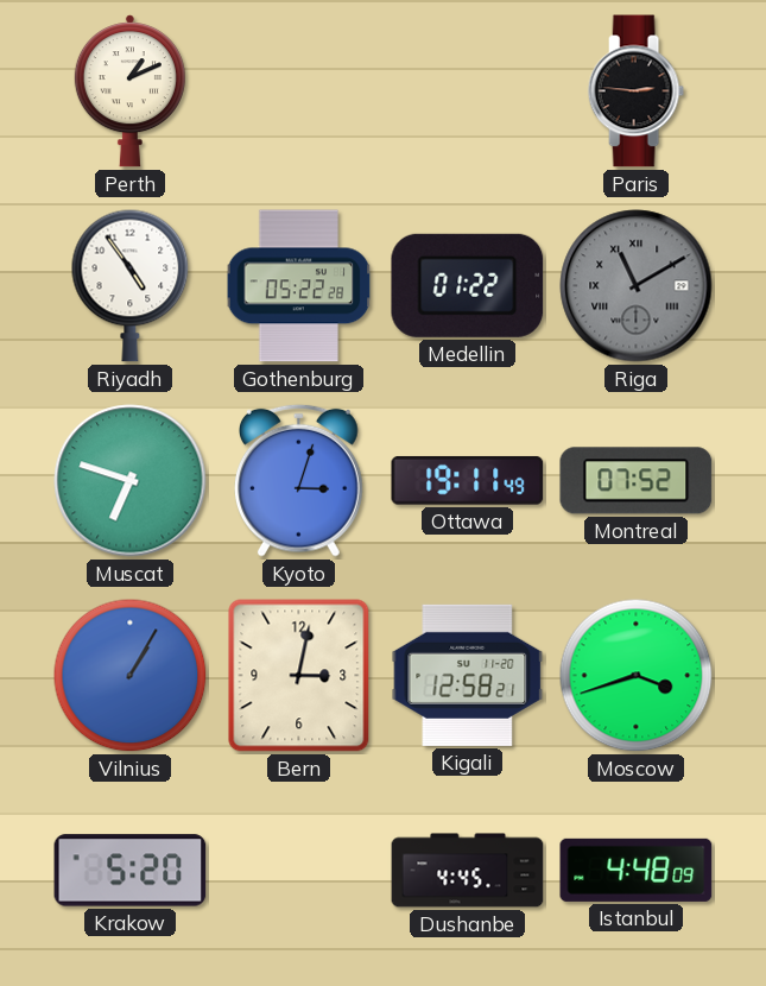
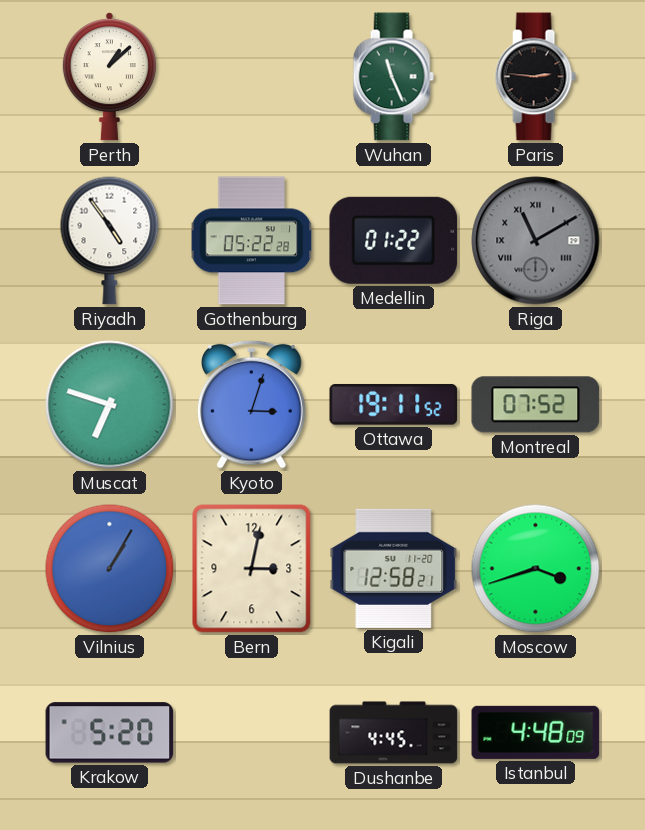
Perth: 1:11 -> 1:08 (109, 77)
Wuhan: none -> 11:26 (393, 77)
Ottawa: 19:11:49 -> 19:11:52 (394, 404)
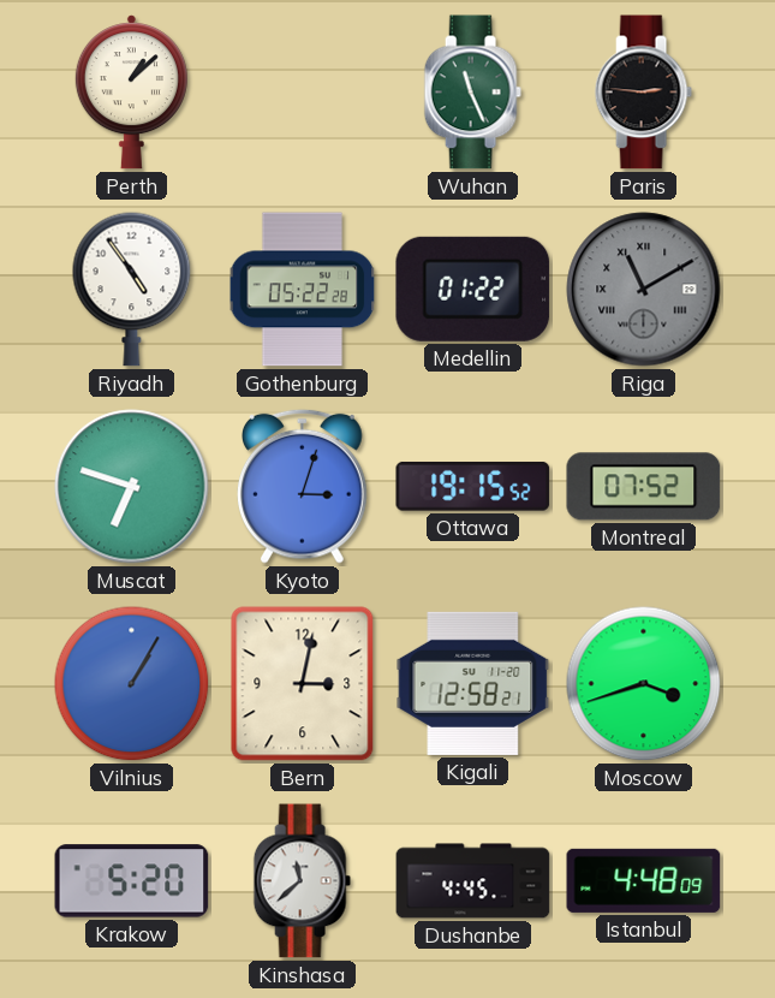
Ottawa: 19:11 -> 19:15 (473, 486)
Kinshasa: none -> 11:38 (302, 881)
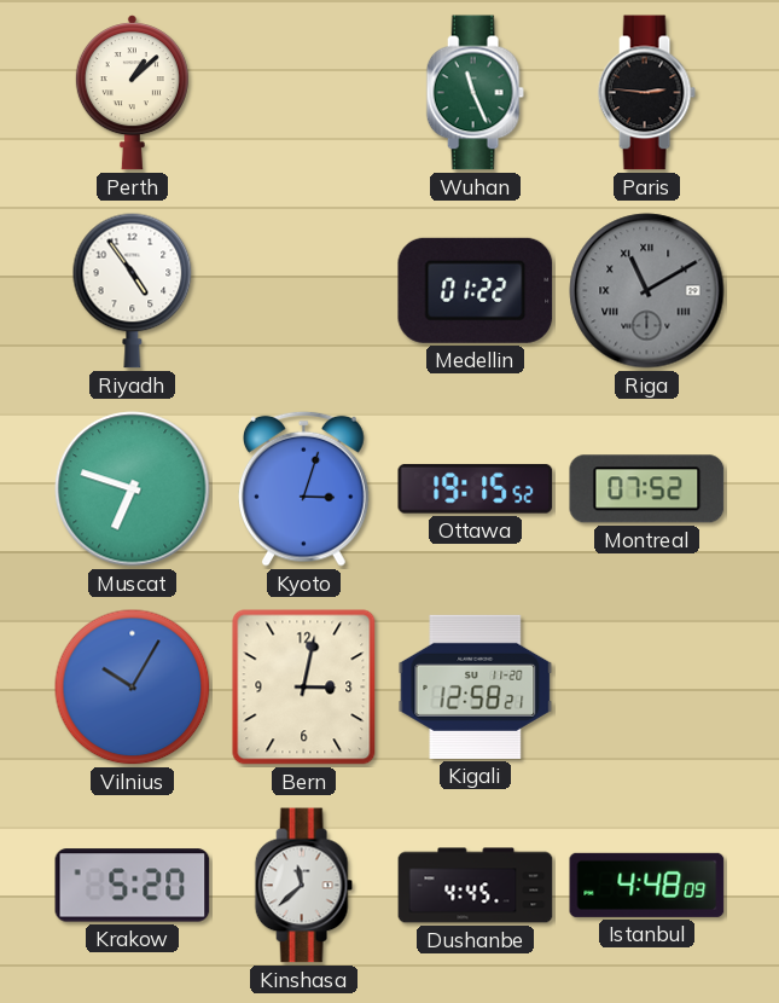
Gothenburg: 05:22 -> none (303, 290)
Vilnius: 1:05 -> 10:05 (133, 688)
Moscow: 3:42 -> none (644, 684)
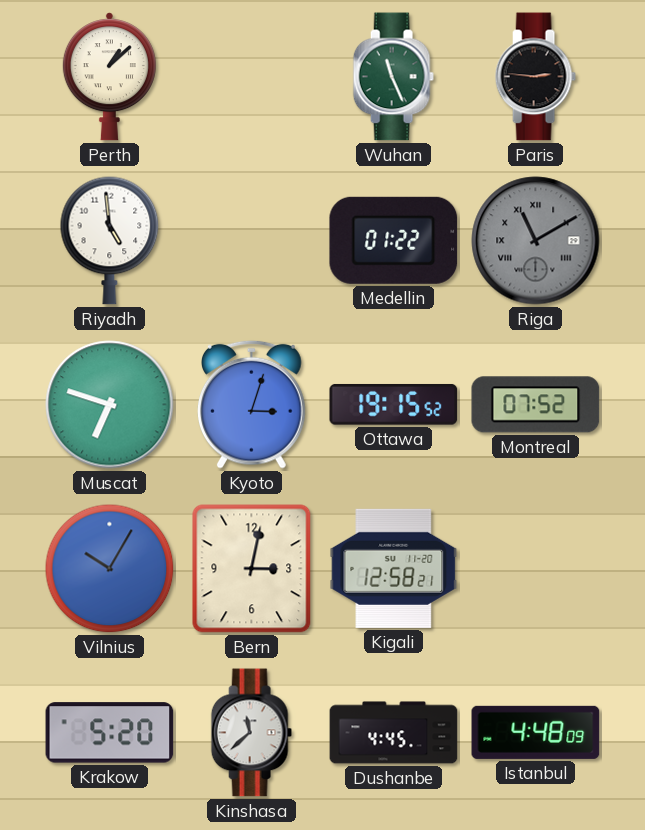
Riyadh: 4:54 -> 4:59 (110, 240)
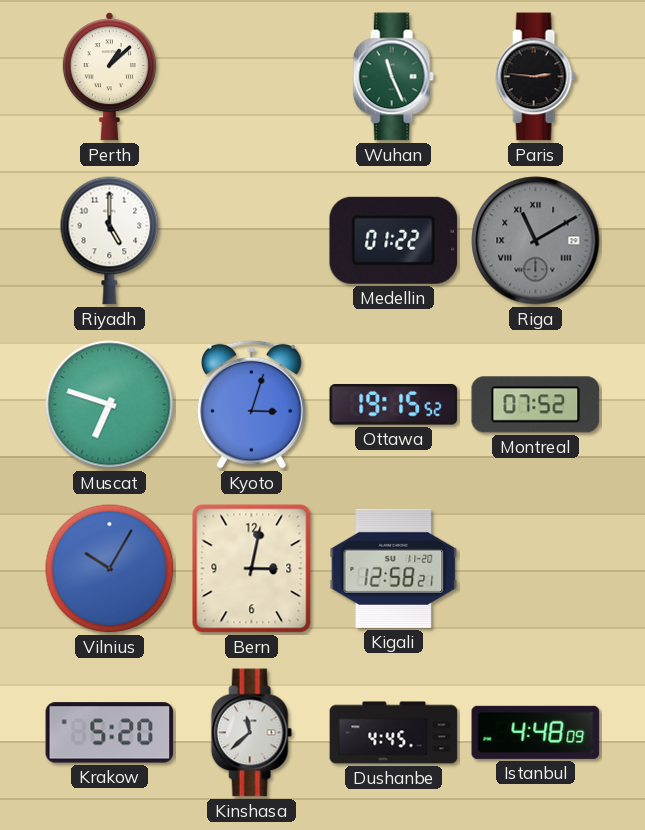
Riyadh: 4:59 -> 5:00 (110, 240)
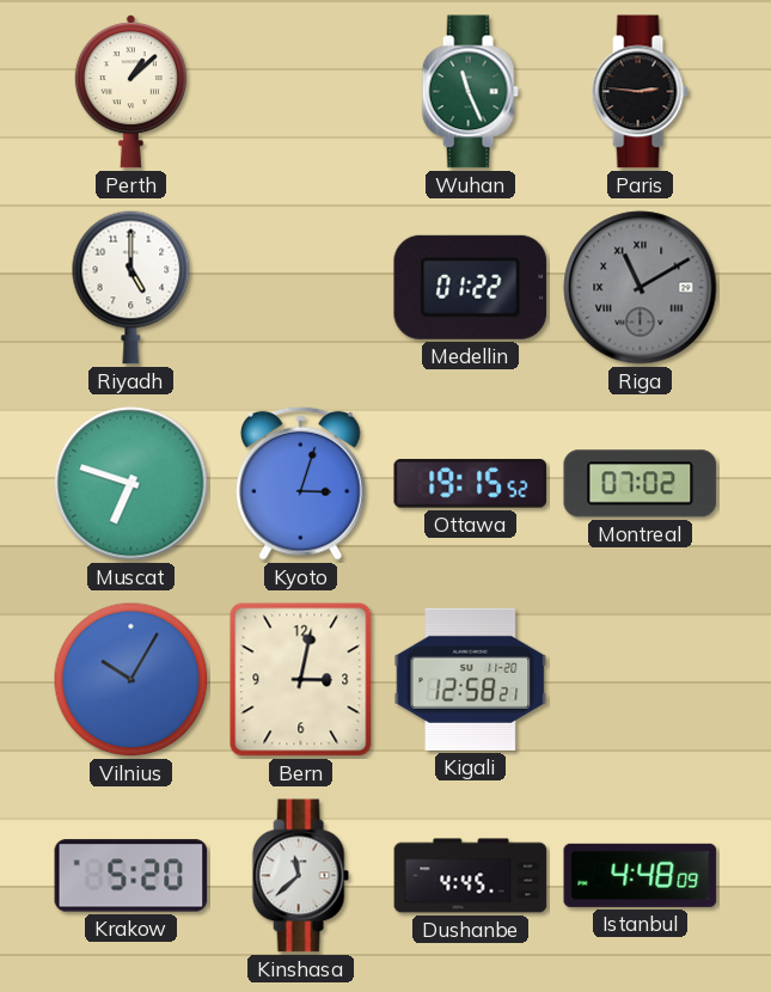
Montreal: 07:52 -> 07:02 (641, 484)
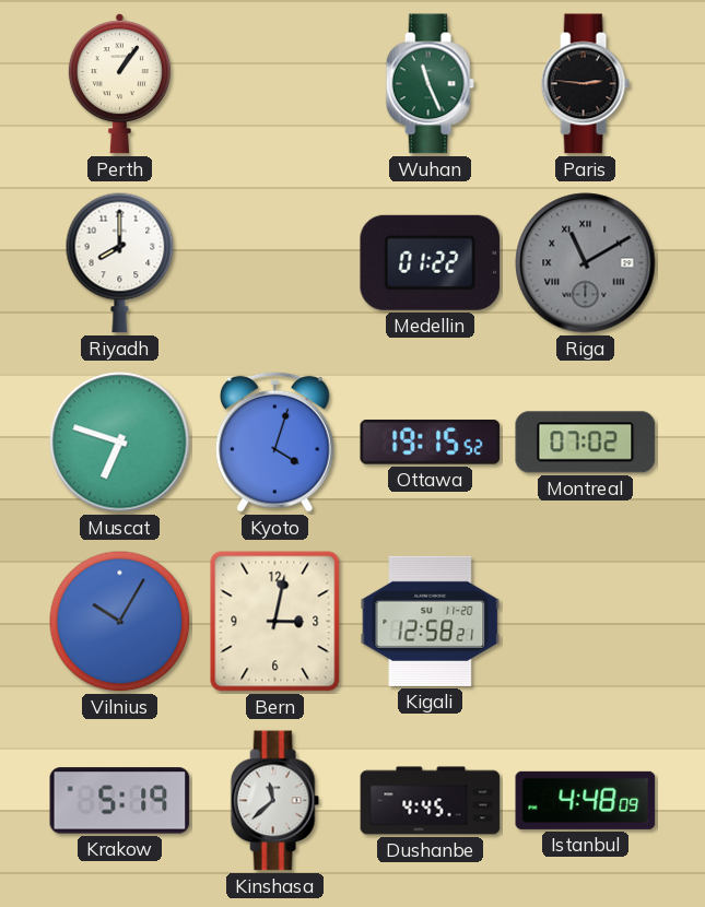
Perth: 1:08 -> 1:06 (119, 84)
Riyadh: 5:00 -> 8:00 (120, 262)
Kyoto: 3:03 -> 4:03 (275, 441)
Krakow: 5:20 -> 5:19 (120, 801)
